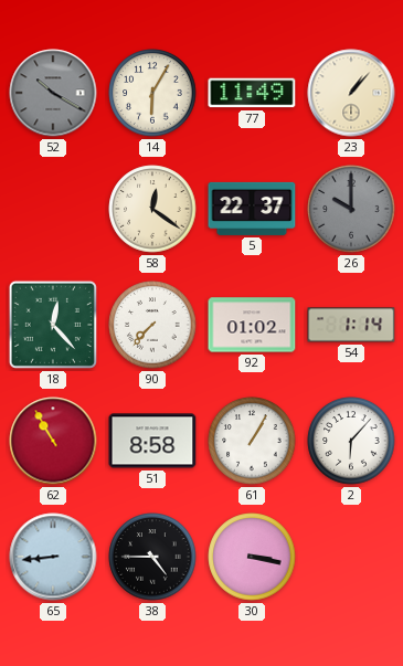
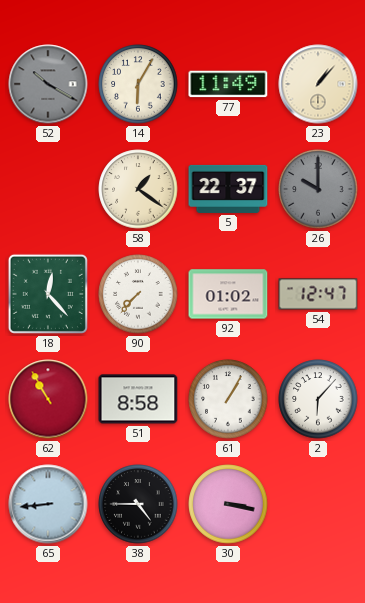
58: 12:21 -> 1:21 (138, 189)
54: 1:14 -> 12:47 (318, 294)
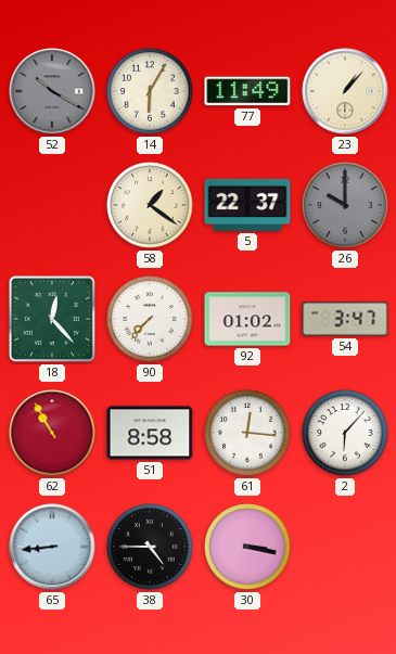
54: 12:47 -> 3:47 (345, 319)
61: 1:05 -> 12:16 (247, 433)
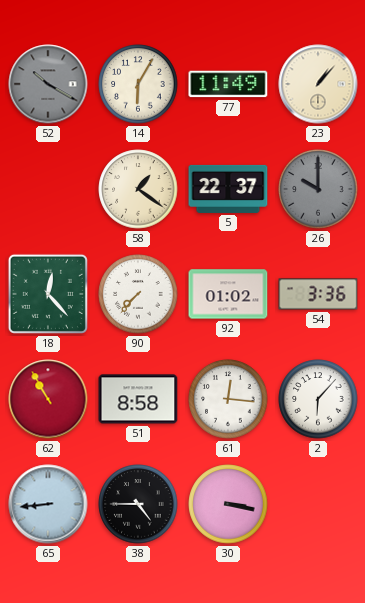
54: 3:47 -> 3:36 (318, 294)
